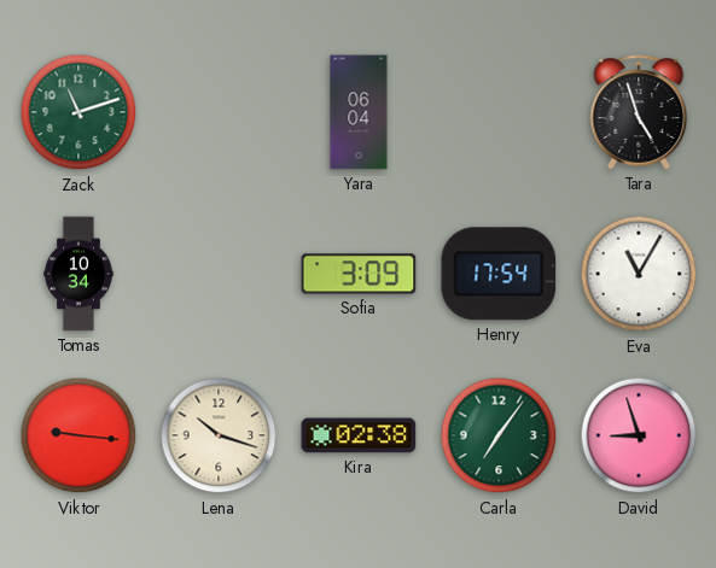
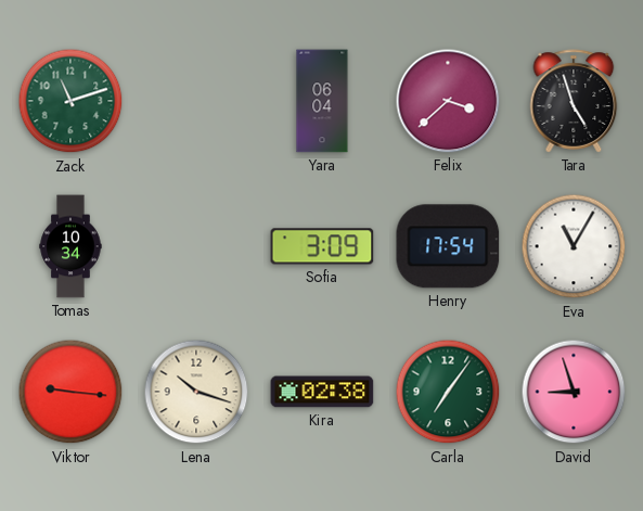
Felix: none -> 3:38 (448, 101)
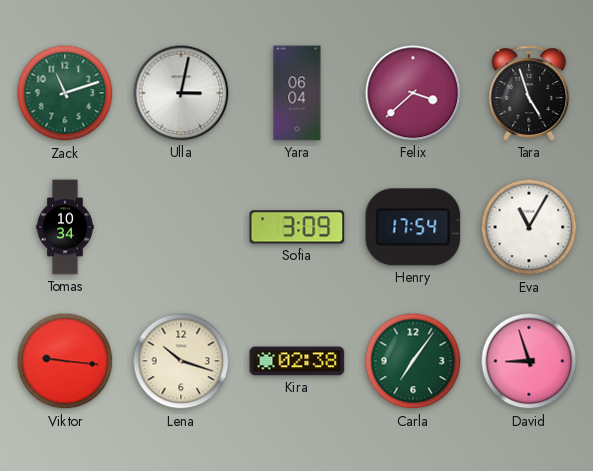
Ulla: none -> 3:02 (181, 93)
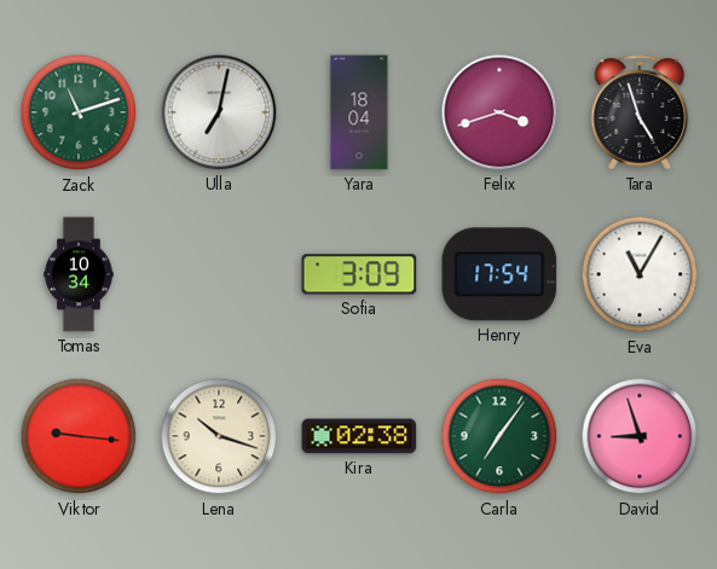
Ulla: 3:02 -> 7:02 (219, 112)
Yara: 06:04 -> 18:04 (359, 112)
Felix: 3:38 -> 3:42 (499, 112)
